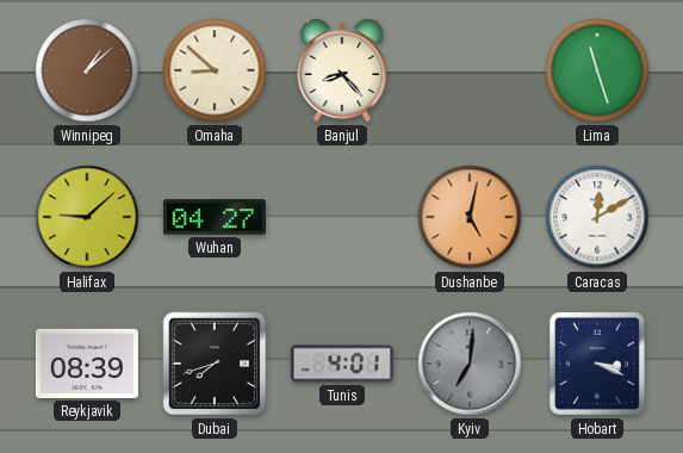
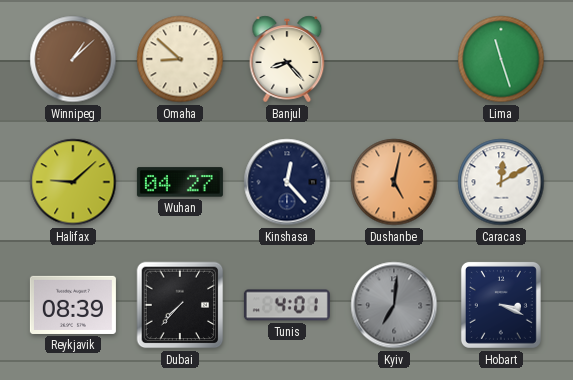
Kinshasa: none -> 12:23 (287, 182)
Dubai: 7:42 -> 7:37 (180, 305)
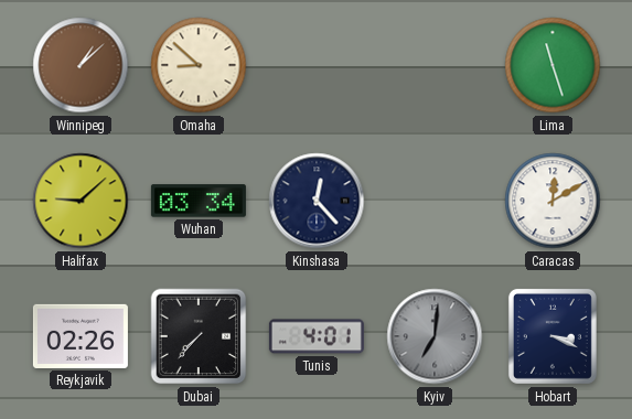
Banjul: 8:23 -> none (287, 59)
Wuhan: 04:27 -> 03:34 (199, 201)
Dushanbe: 5:02 -> none (394, 182)
Reykjavik: 08:39 -> 02:26 (81, 336)
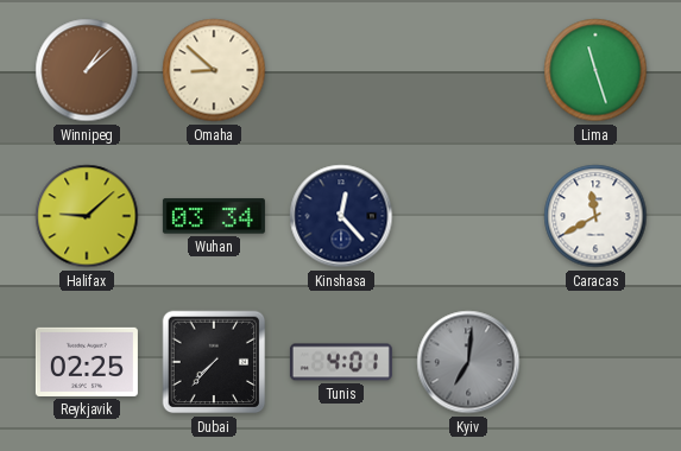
Caracas: 12:10 -> 11:40 (595, 216)
Reykjavik: 02:26 -> 02:25 (87, 362)
Hobart: 3:19 -> none (553, 336)
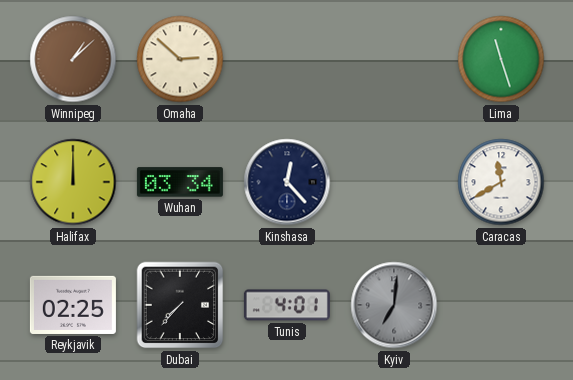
Omaha: 8:52 -> 2:52 (180, 59)
Halifax: 9:08 -> 12:00 (73, 182)
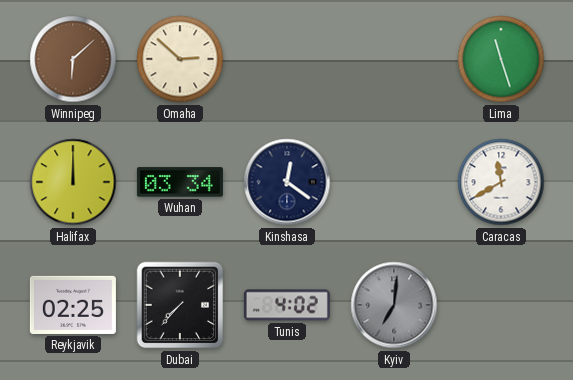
Winnipeg: 1:08 -> 6:08 (73, 59)
Kinshasa: 12:23 -> 12:21 (287, 182)
Tunis: 4:01 -> 4:02 (287, 305)
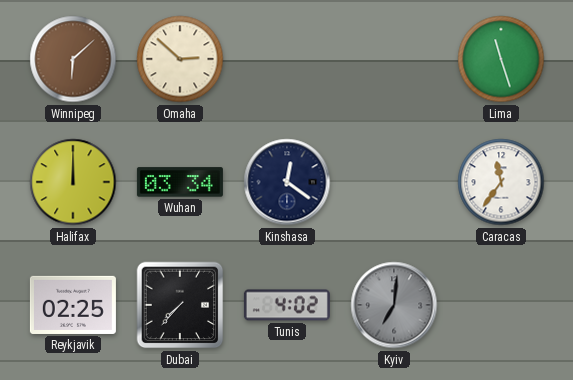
Caracas: 11:40 -> 11:36 (501, 182)
